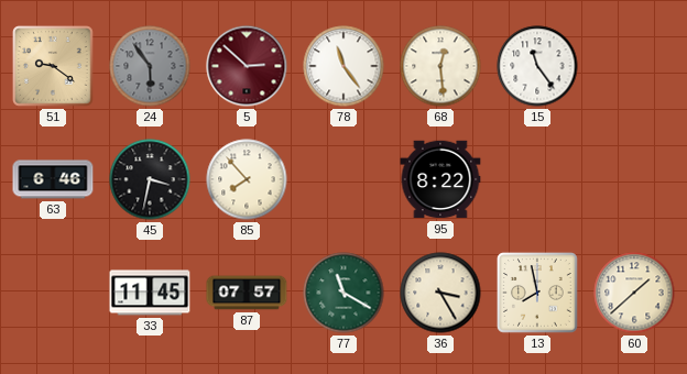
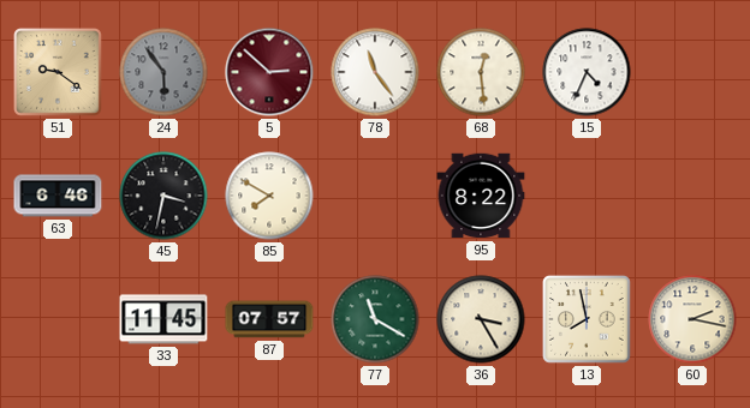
15: 11:24 -> 4:34 (587, 72)
85: 7:53 -> 7:50 (269, 196)
60: 1:38 -> 2:17 (692, 319)
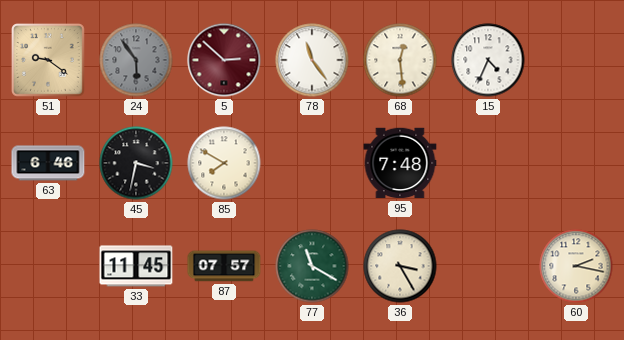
95: 8:22 -> 7:48 (400, 163)
13: 7:58 -> none (588, 320)
